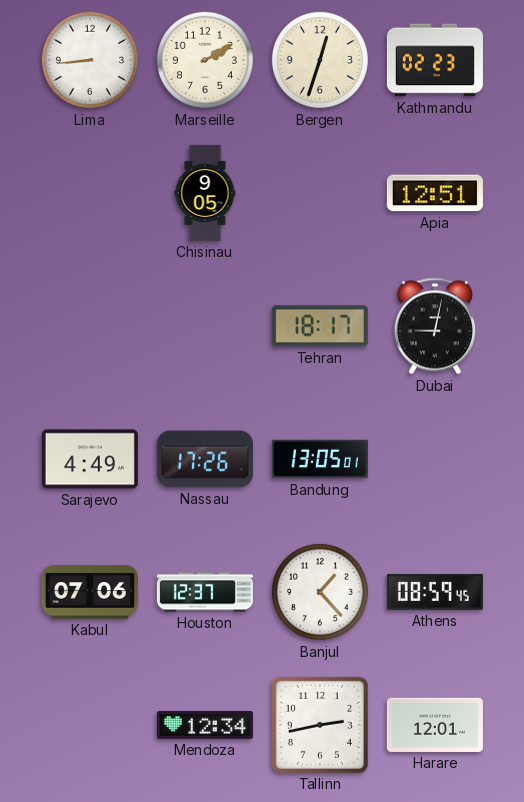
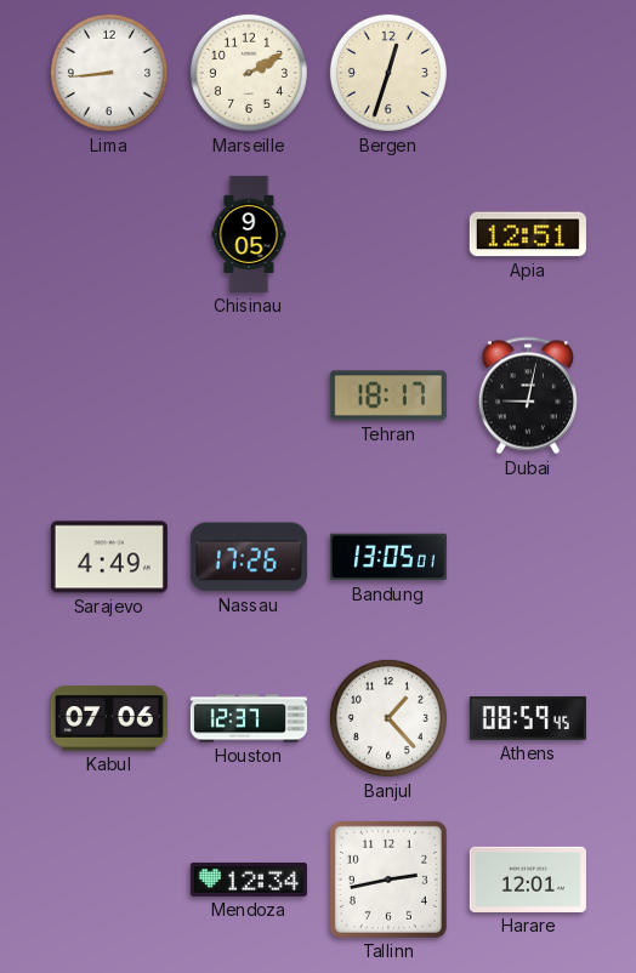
Kathmandu: 02:23 -> none (435, 60)
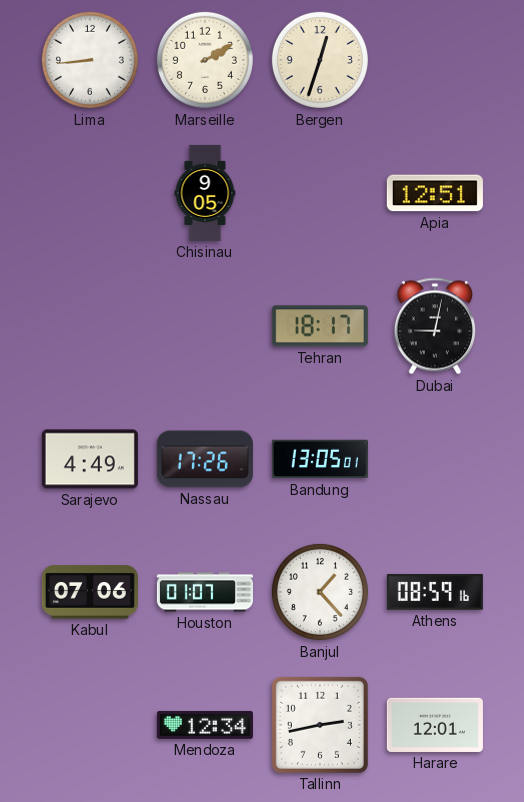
Houston: 12:37 -> 01:07 (205, 592)
Athens: 08:59:45 -> 08:59:16 (435, 592)
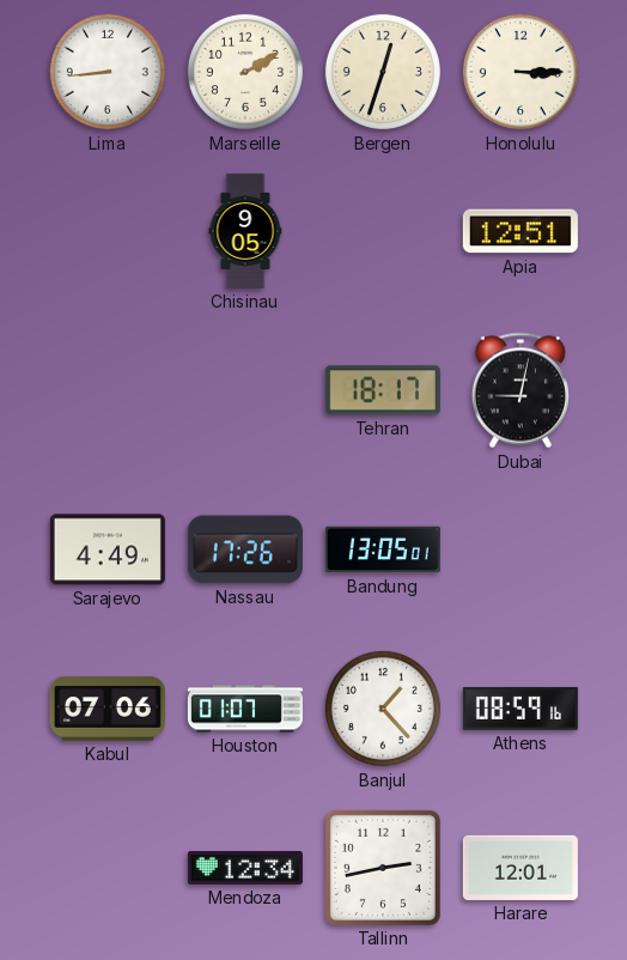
Honolulu: none -> 3:15 (521, 72)
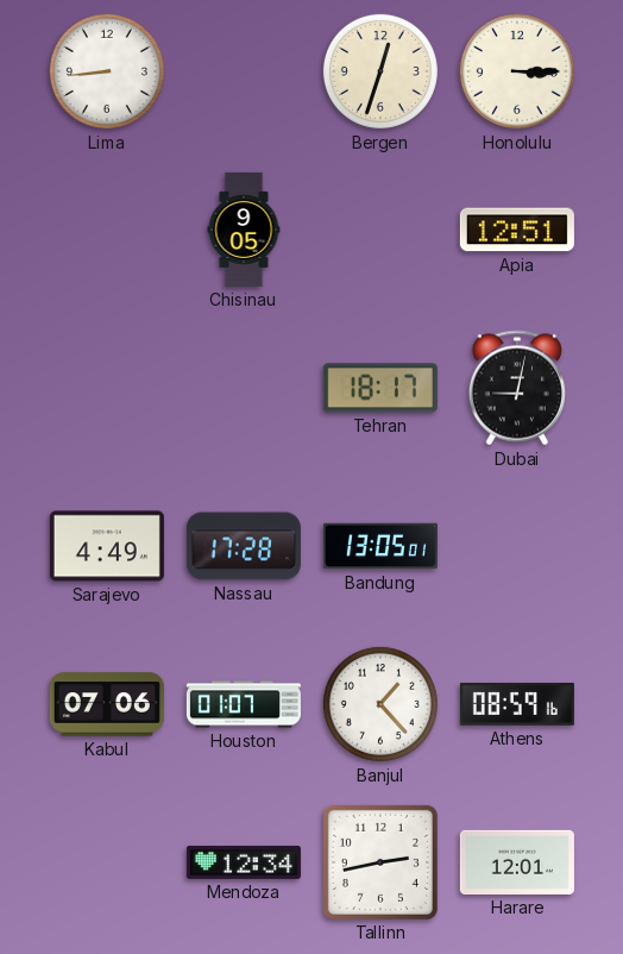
Marseille: 2:10 -> none (245, 72)
Nassau: 17:26 -> 17:28 (244, 546)
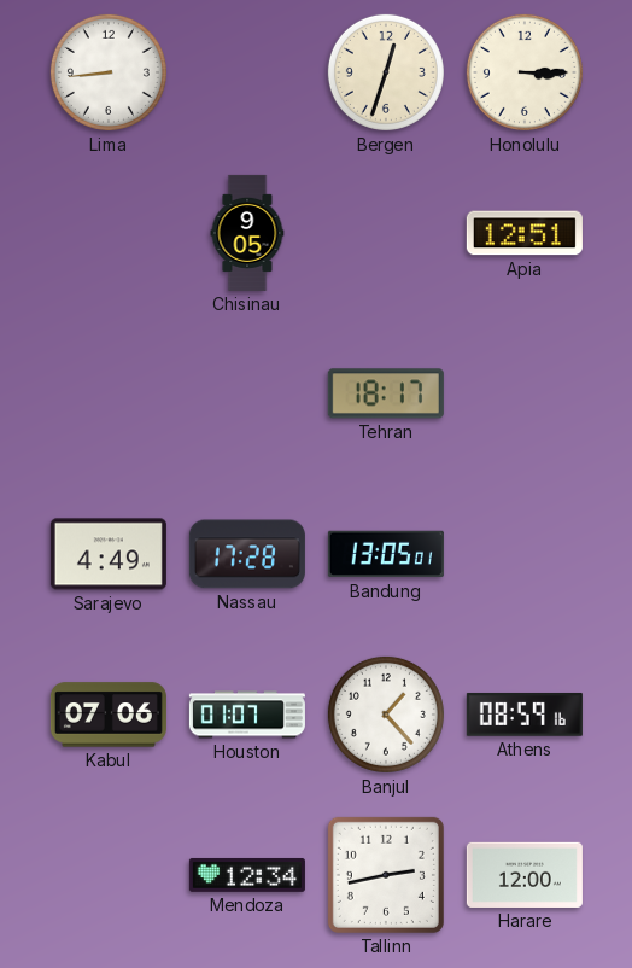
Dubai: 9:02 -> none (516, 388)
Harare: 12:01 -> 12:00 (525, 875)
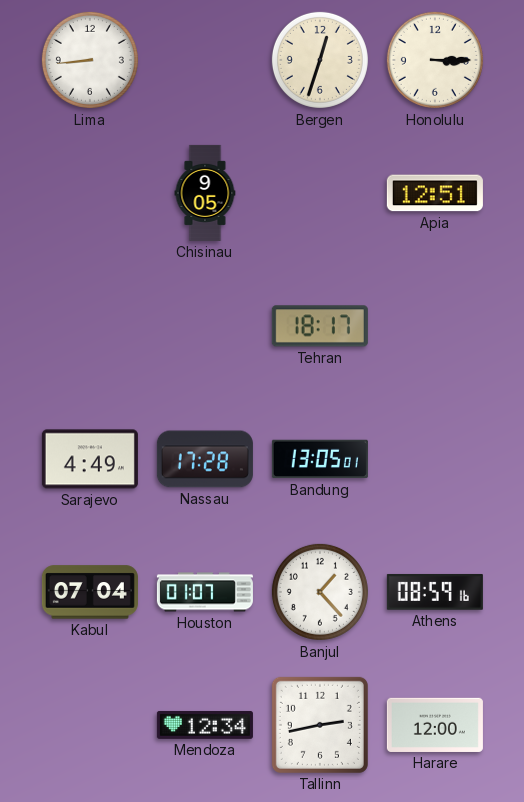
Kabul: 07:06 -> 07:04 (90, 592)
